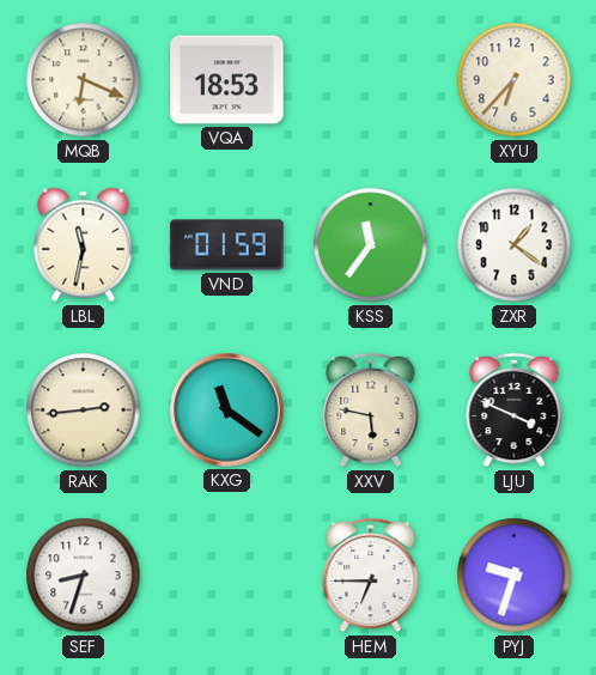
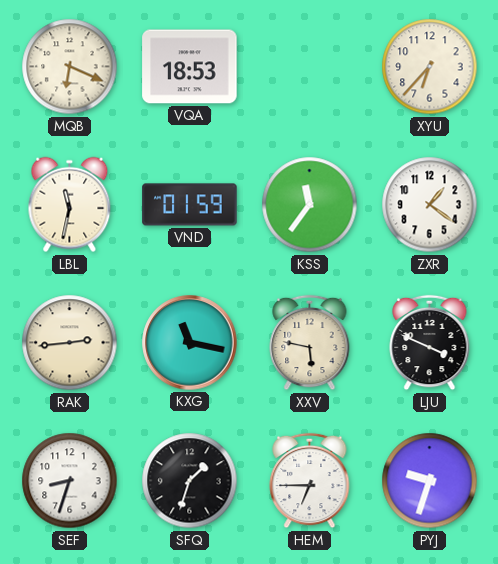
KXG: 11:21 -> 11:17 (190, 343)
SFQ: none -> 1:33 (190, 481)
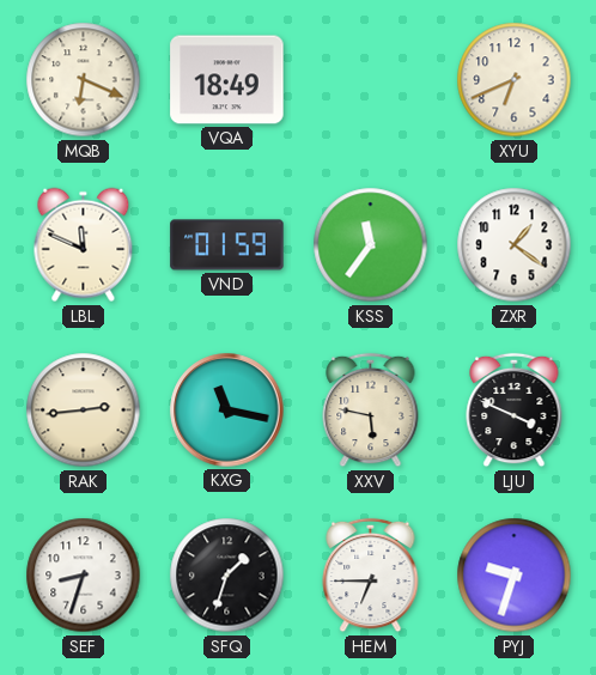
VQA: 18:53 -> 18:49 (227, 80)
XYU: 6:37 -> 6:41 (515, 80)
LBL: 11:32 -> 11:49 (84, 245)
